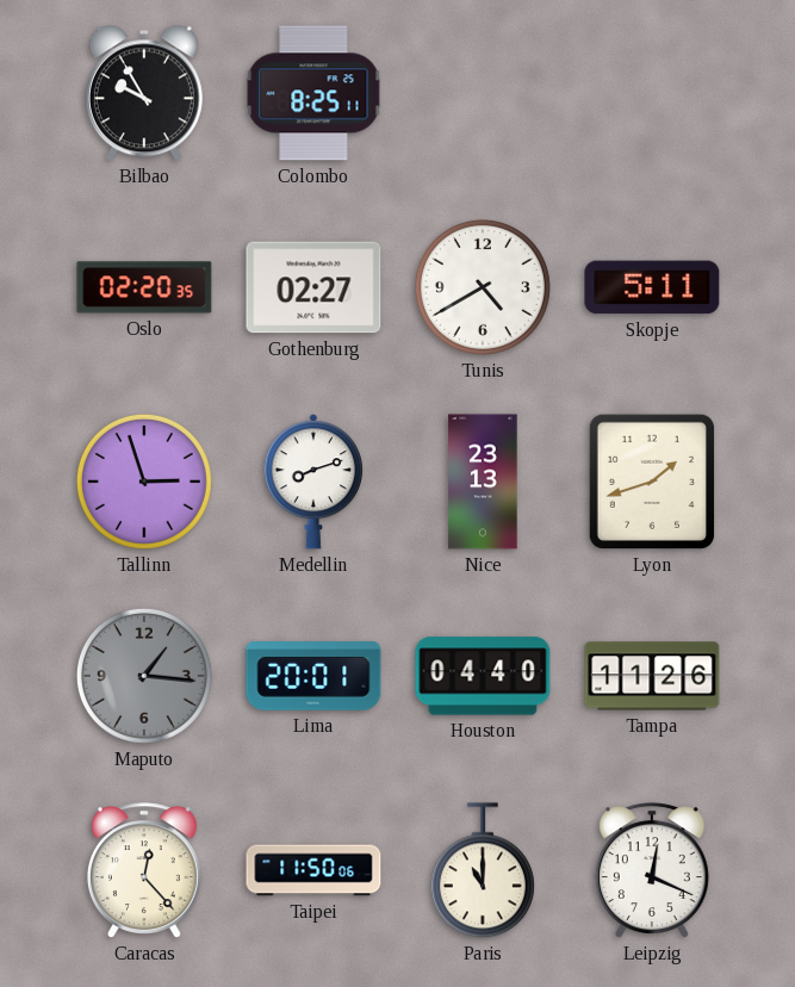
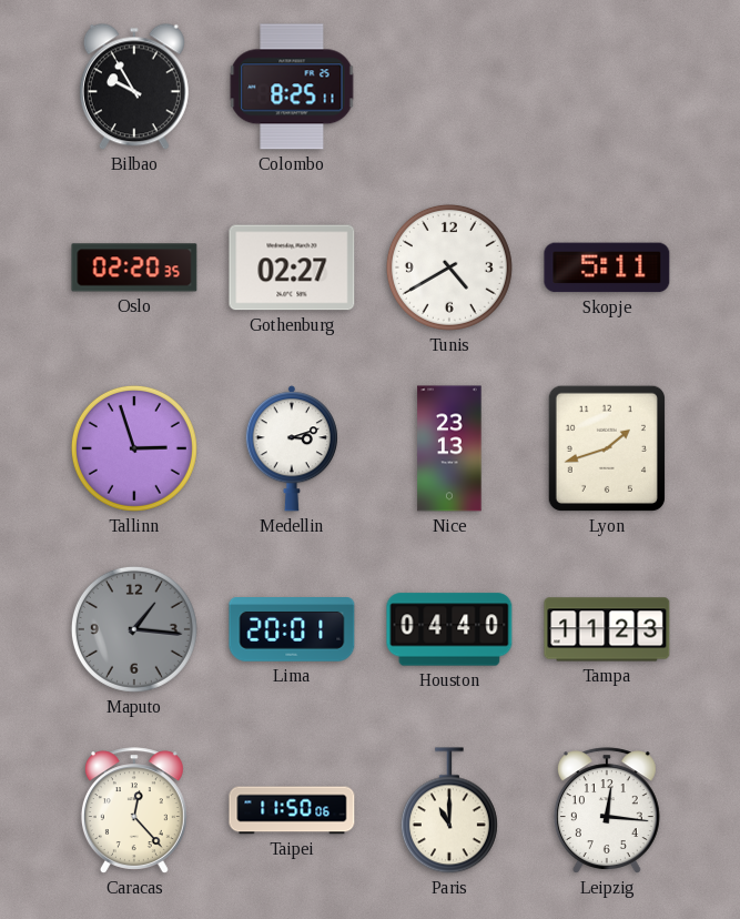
Medellin: 8:12 -> 3:12 (292, 448)
Tampa: 11:26 -> 11:23 (607, 629)
Leipzig: 12:19 -> 12:16 (607, 810)
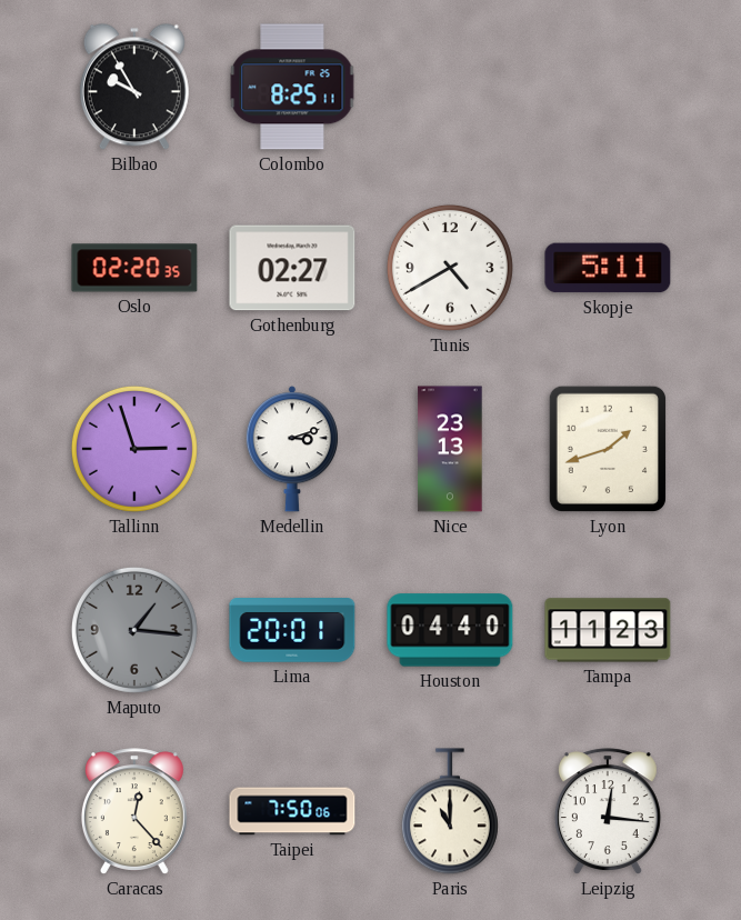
Taipei: 11:50 -> 7:50 (292, 811)
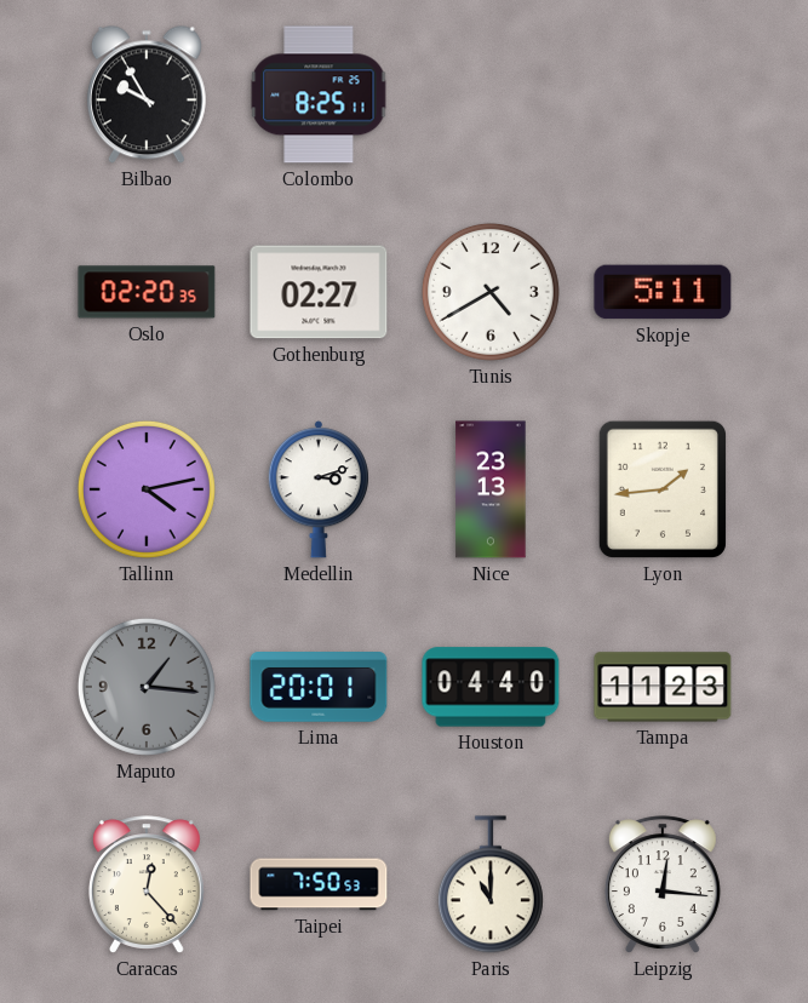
Tallinn: 2:57 -> 4:13 (147, 489)
Lyon: 1:42 -> 1:44 (663, 489)
Taipei: 7:50:06 -> 7:50:53 (319, 884)
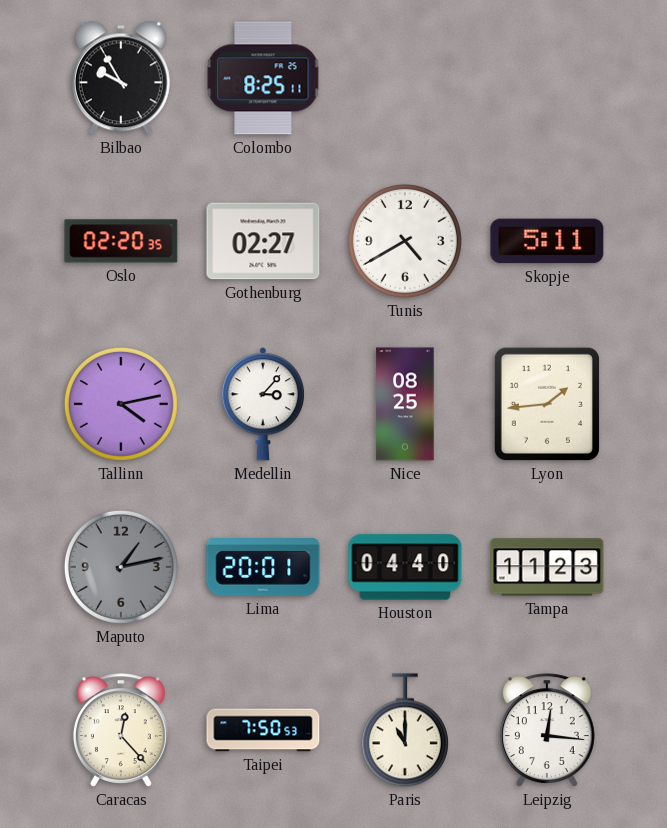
Medellin: 3:12 -> 3:07 (263, 404)
Nice: 23:13 -> 08:25 (405, 404)
Maputo: 1:16 -> 1:13 (121, 567)
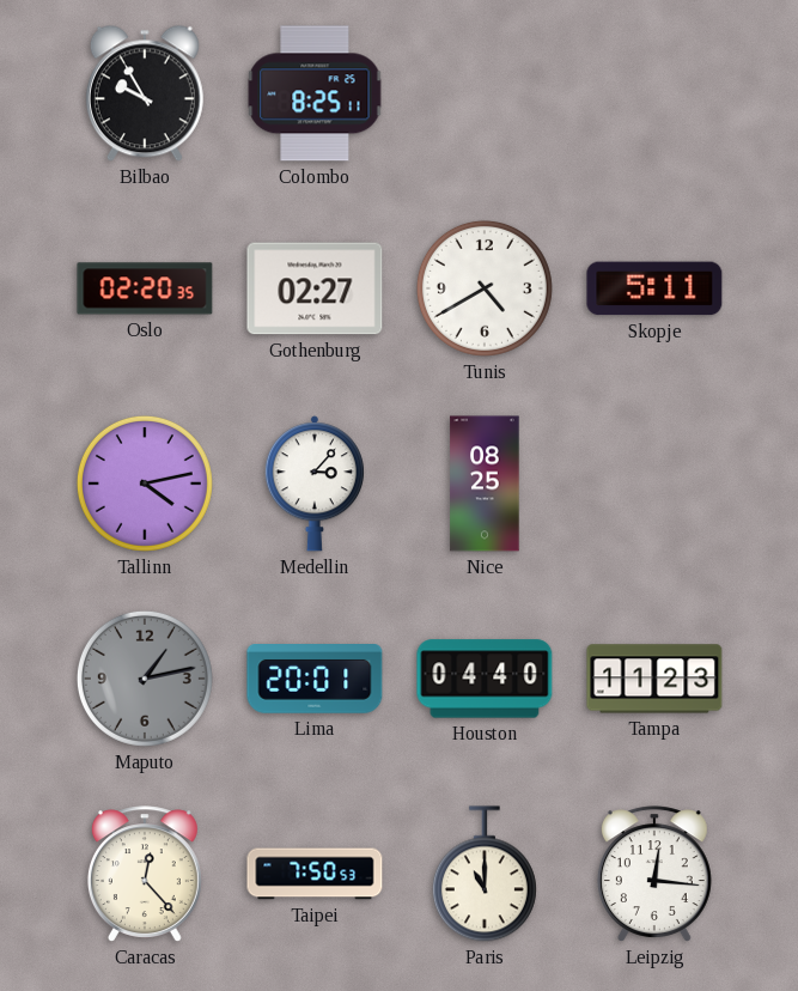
Lyon: 1:44 -> none (547, 404)
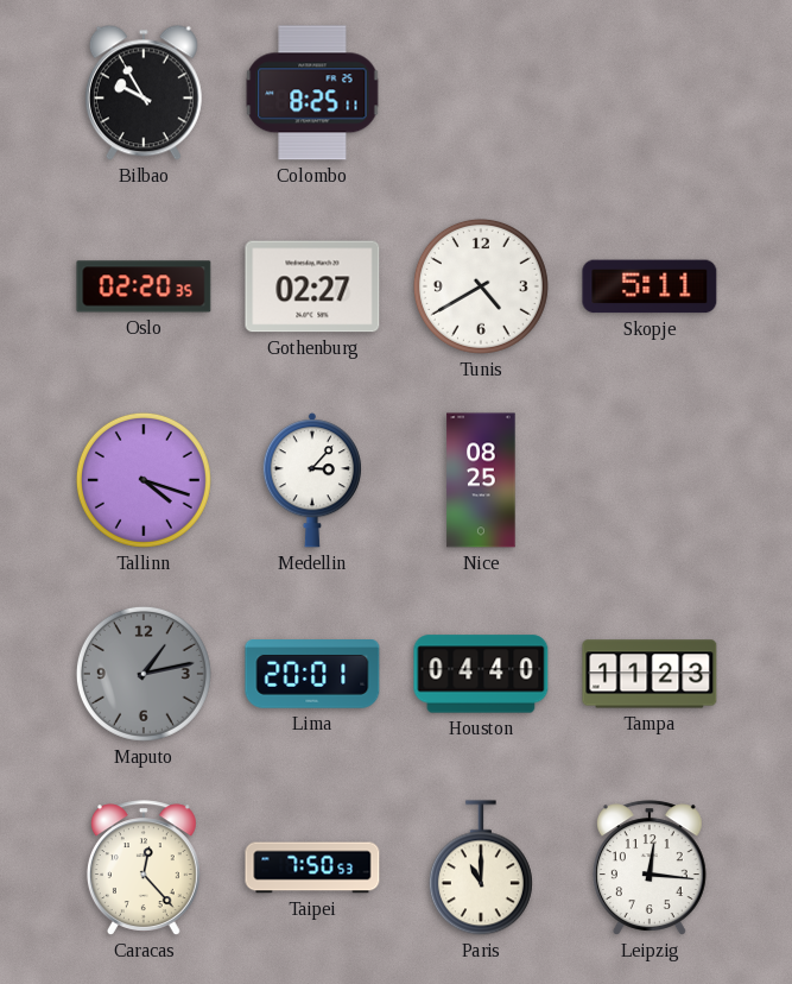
Tallinn: 4:13 -> 4:18 (144, 480)
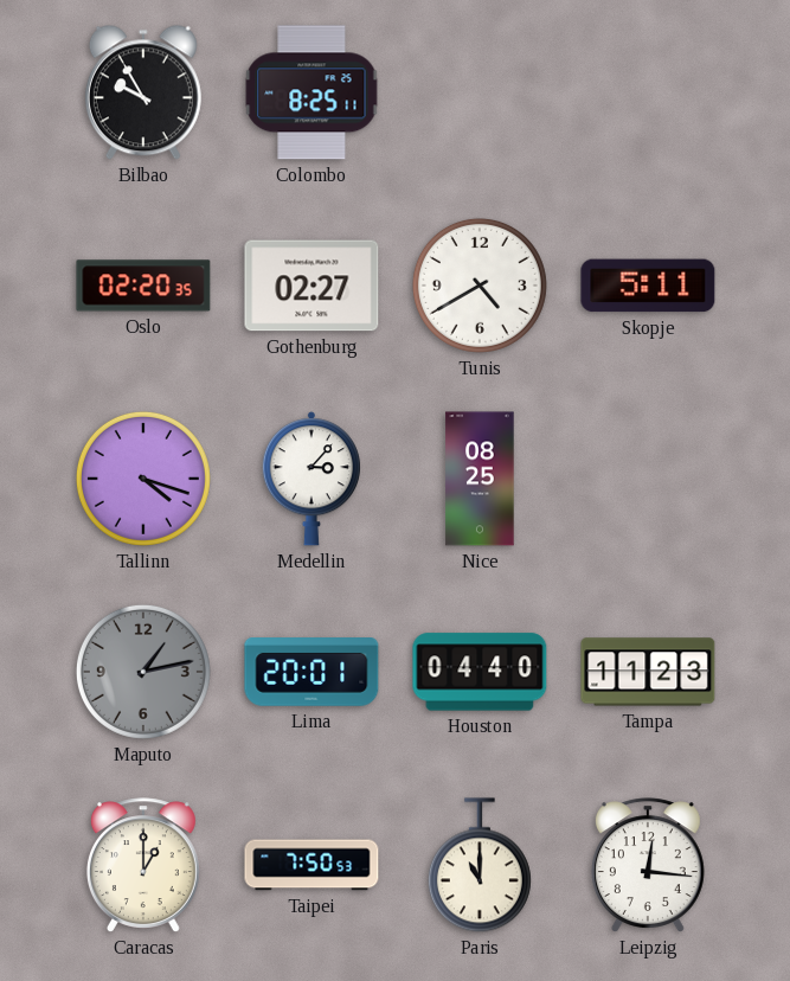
Caracas: 12:23 -> 1:00 (143, 865)
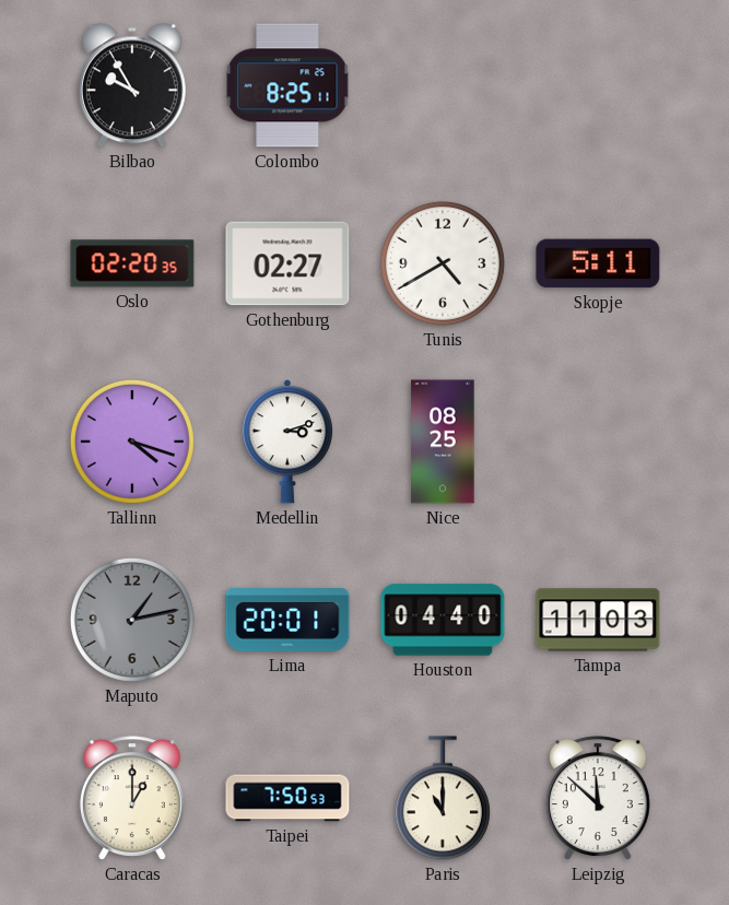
Medellin: 3:07 -> 3:12 (287, 442)
Tampa: 11:23 -> 11:03 (598, 620)
Leipzig: 12:16 -> 11:52 (598, 798)
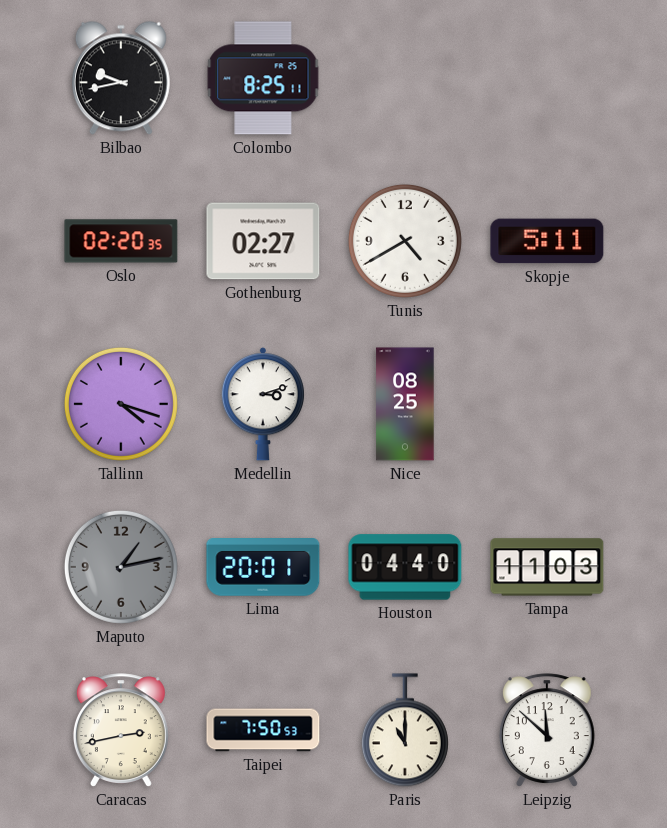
Bilbao: 9:55 -> 9:43 (121, 78)
Caracas: 1:00 -> 2:43 (121, 730)
